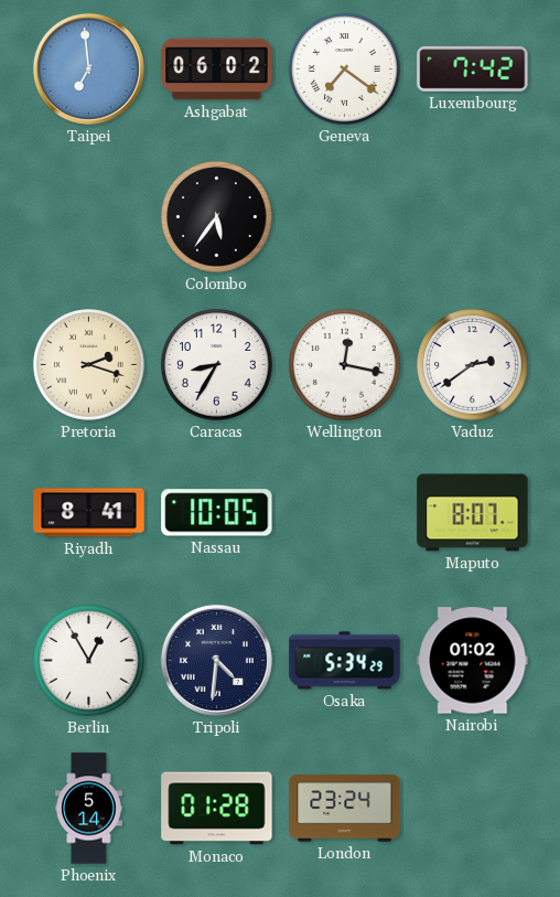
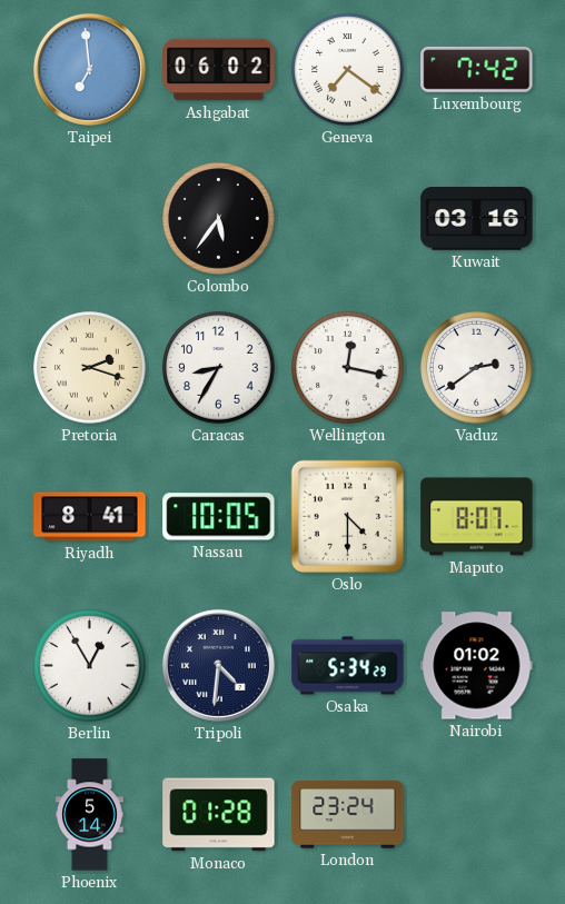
Kuwait: none -> 03:16 (477, 219)
Oslo: none -> 4:30 (347, 516)
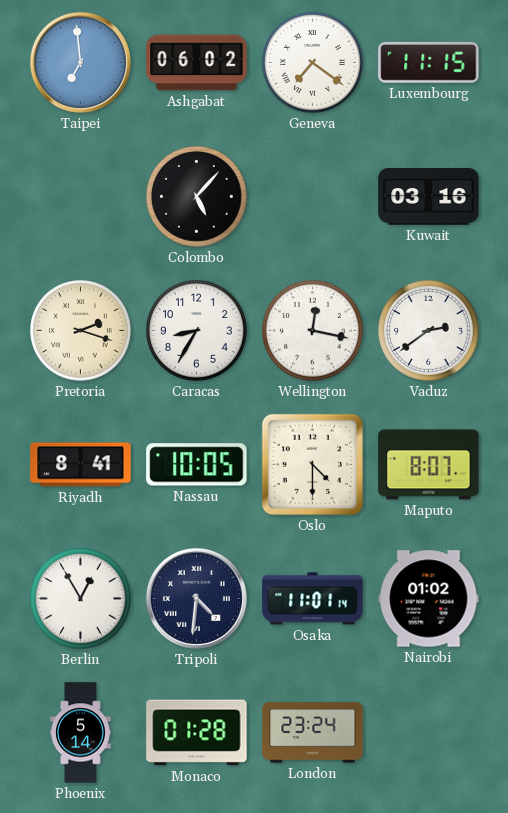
Luxembourg: 7:42 -> 11:15 (429, 62)
Colombo: 5:36 -> 5:07 (197, 197)
Osaka: 5:34 -> 11:01 (313, 599)
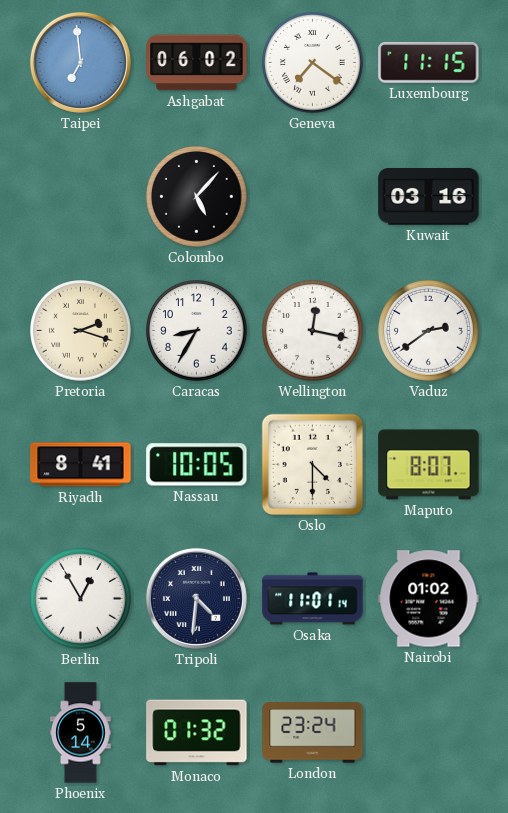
Monaco: 01:28 -> 01:32 (197, 733)
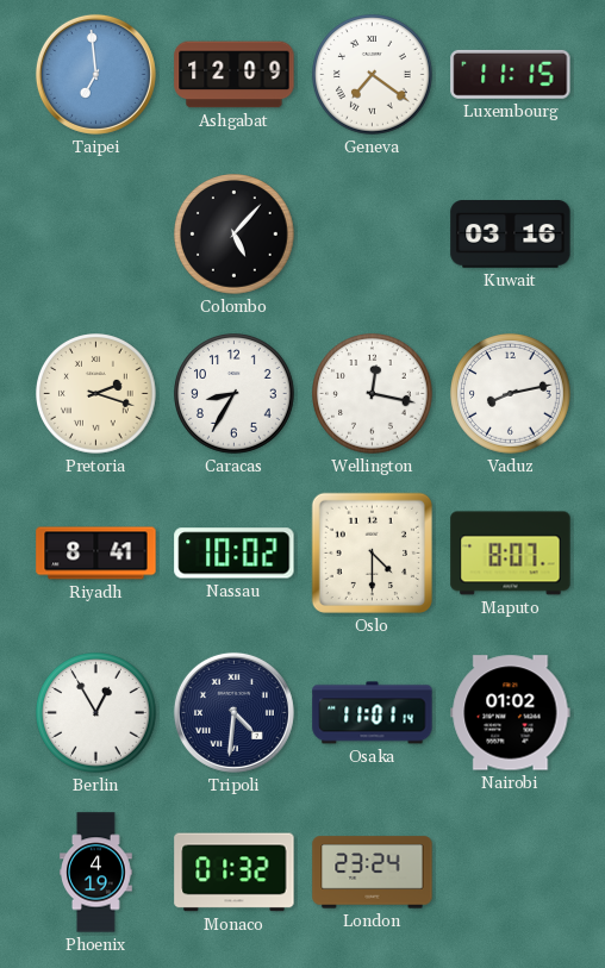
Ashgabat: 06:02 -> 12:09 (235, 75)
Vaduz: 2:39 -> 8:13 (511, 394)
Nassau: 10:05 -> 10:02 (235, 554)
Phoenix: 5:14 -> 4:19 (96, 873)
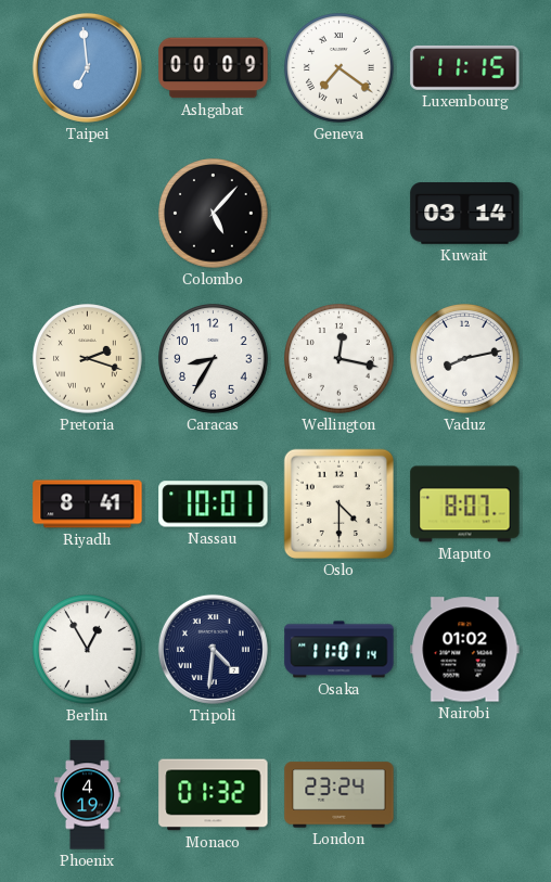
Ashgabat: 12:09 -> 00:09 (214, 68)
Kuwait: 03:16 -> 03:14 (465, 214)
Nassau: 10:02 -> 10:01 (214, 504)
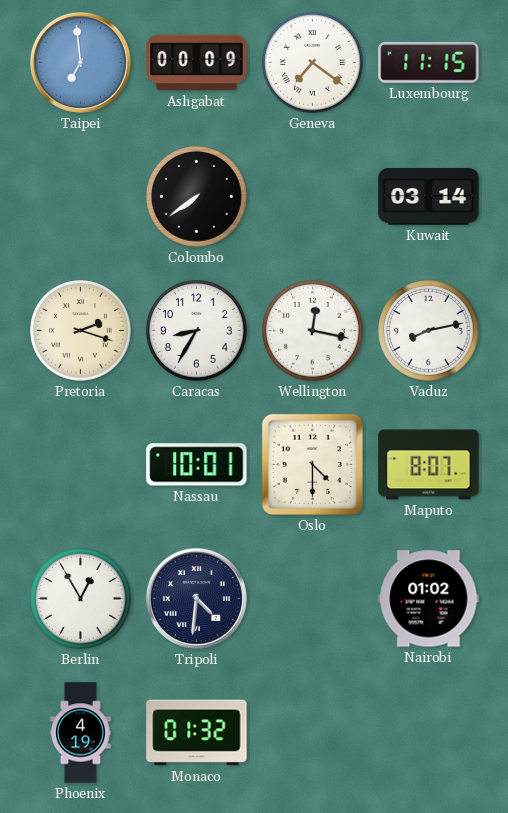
Colombo: 5:07 -> 7:39 (197, 197)
Riyadh: 8:41 -> none (88, 504)
Osaka: 11:01 -> none (339, 650)
London: 23:24 -> none (339, 795)
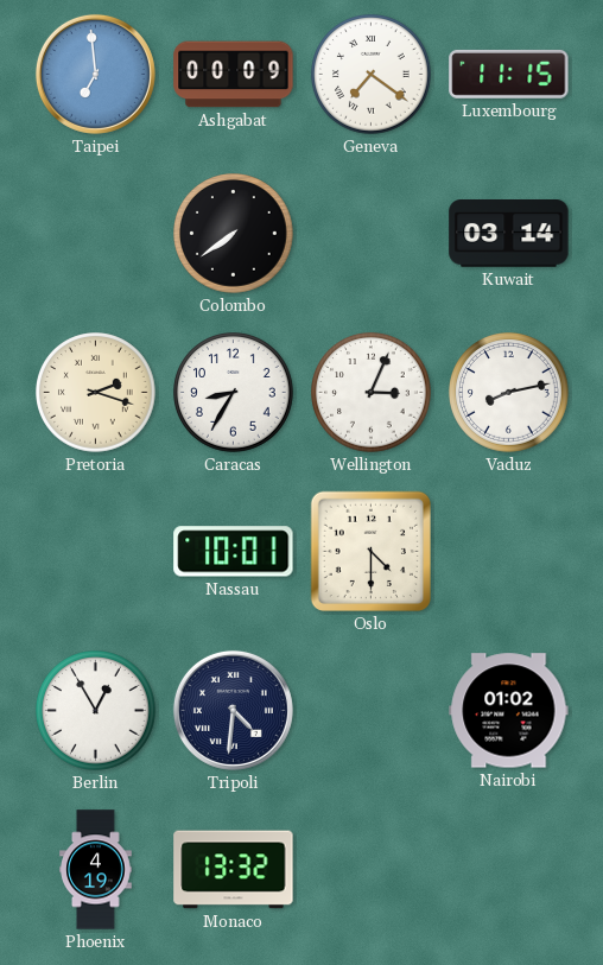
Wellington: 12:17 -> 3:04 (372, 393)
Maputo: 8:07 -> none (429, 465)
Monaco: 01:32 -> 13:32 (234, 870)
